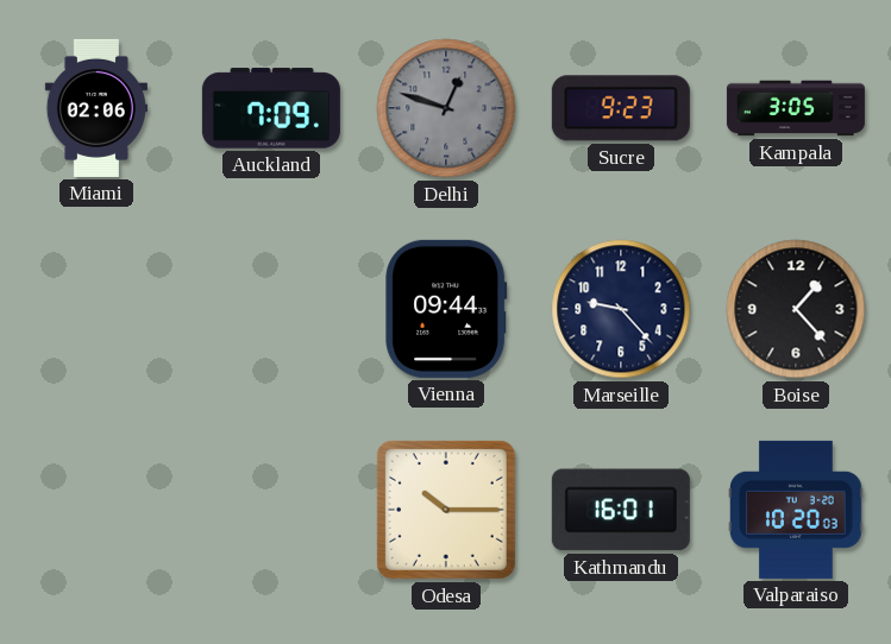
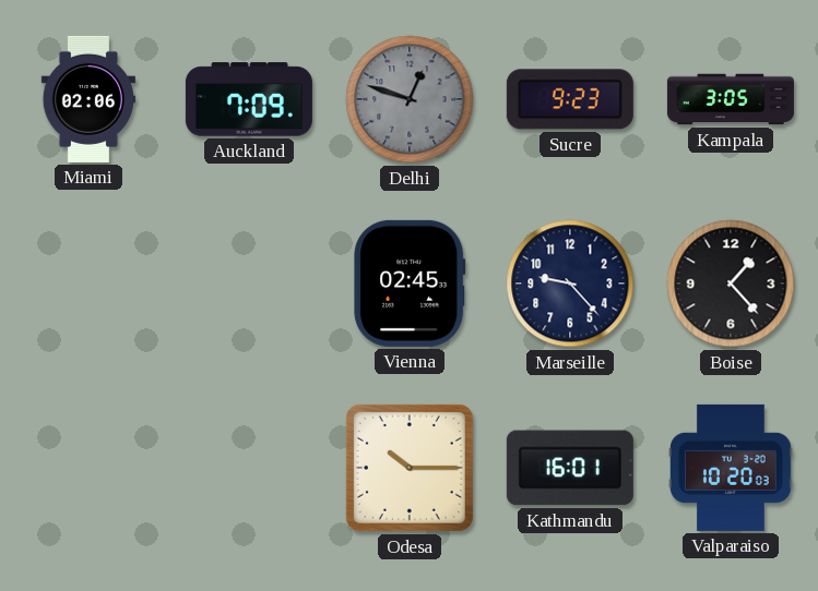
Vienna: 09:44 -> 02:45 (410, 284)
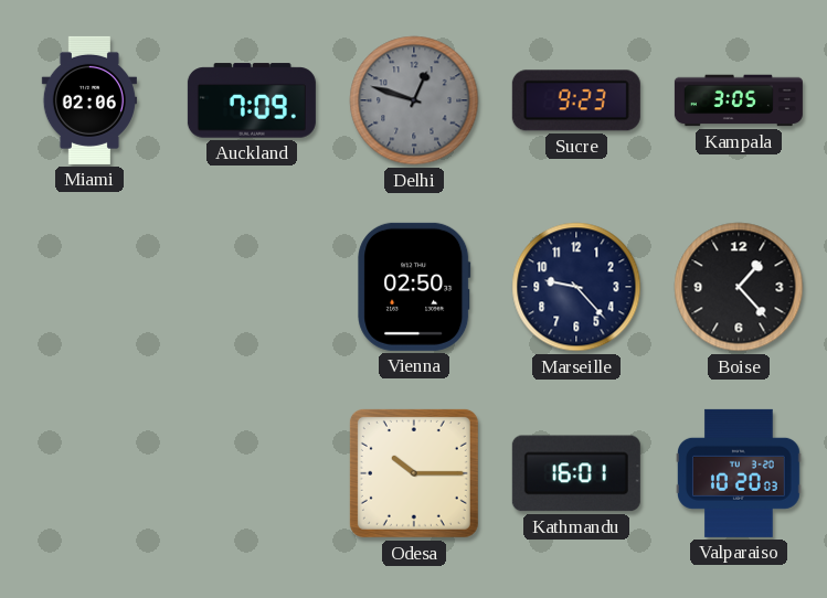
Vienna: 02:45 -> 02:50 (414, 287)
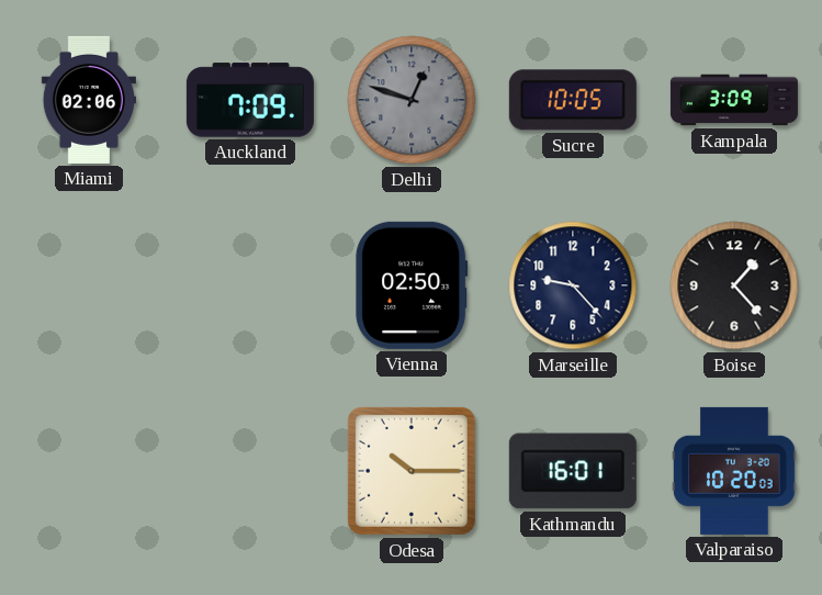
Sucre: 9:23 -> 10:05 (573, 100)
Kampala: 3:05 -> 3:09 (734, 100)
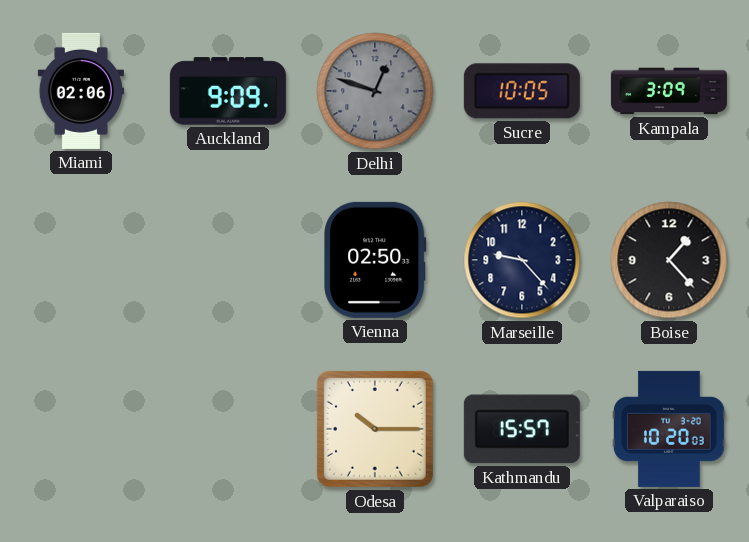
Auckland: 7:09 -> 9:09 (228, 91)
Kathmandu: 16:01 -> 15:57 (522, 429)
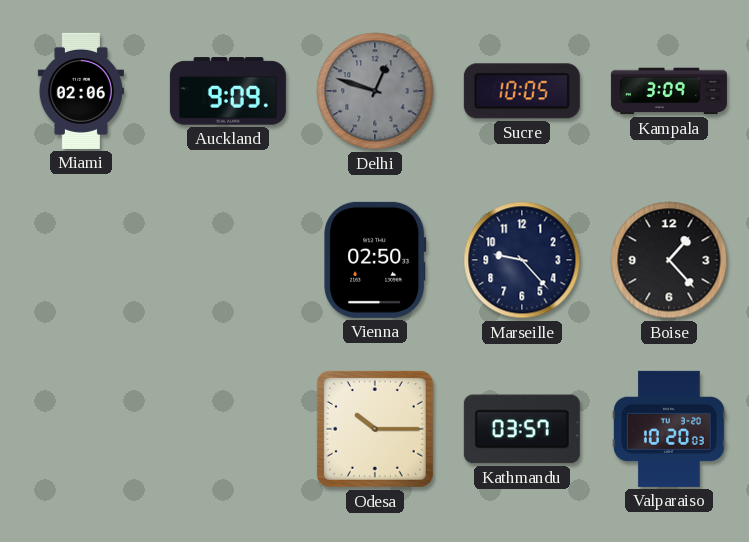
Kathmandu: 15:57 -> 03:57 (522, 429)
